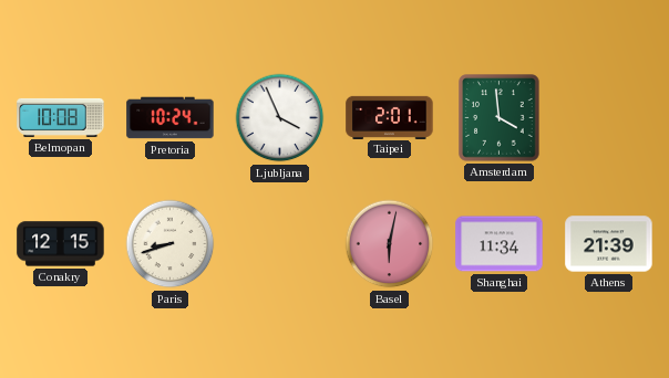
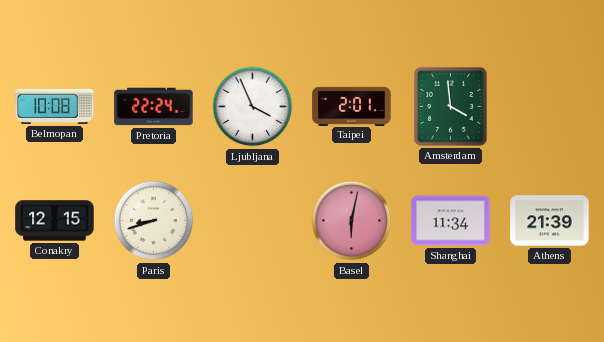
Pretoria: 10:24 -> 22:24 (154, 107)
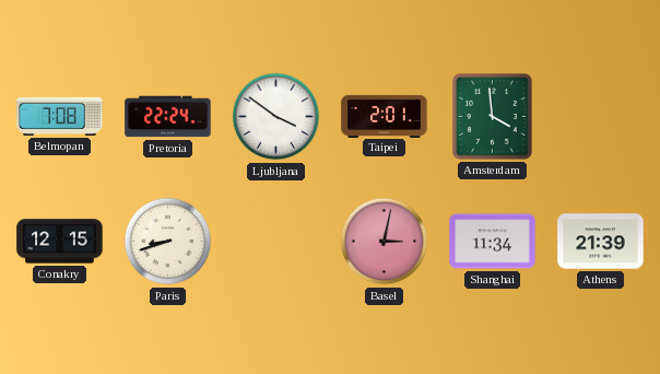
Belmopan: 10:08 -> 7:08 (60, 116)
Ljubljana: 3:56 -> 3:51 (276, 117)
Basel: 6:02 -> 3:02 (385, 242)
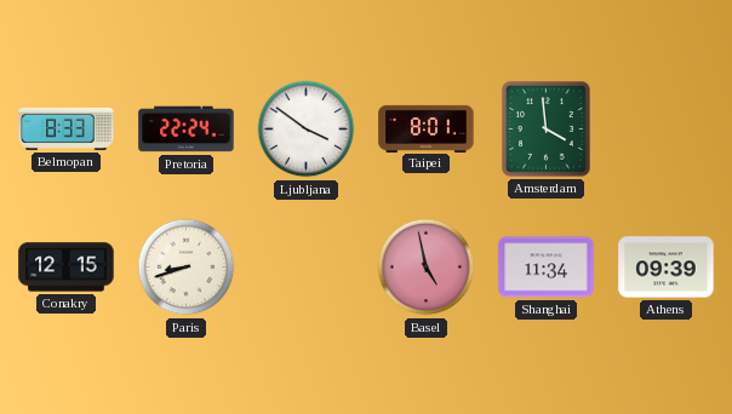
Belmopan: 7:08 -> 8:33 (67, 128)
Taipei: 2:01 -> 8:01 (427, 128)
Basel: 3:02 -> 4:58 (427, 268)
Athens: 21:39 -> 09:39 (667, 268)
